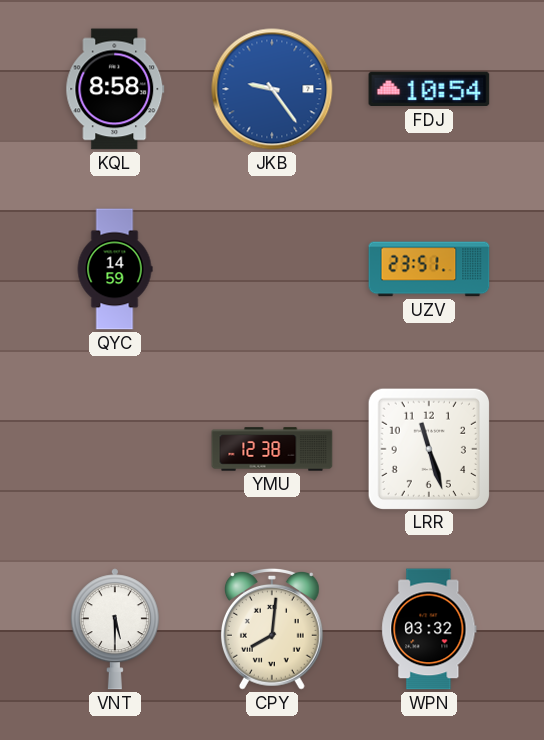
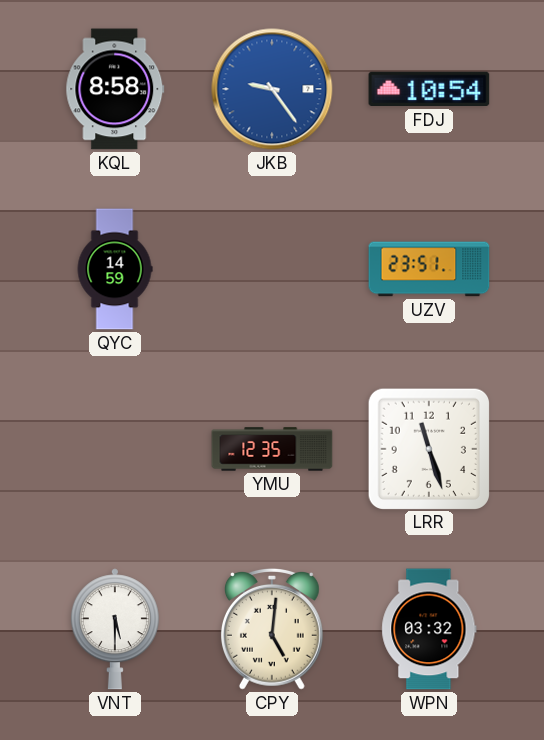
YMU: 12:38 -> 12:35 (272, 449)
CPY: 8:01 -> 5:01 (272, 629)
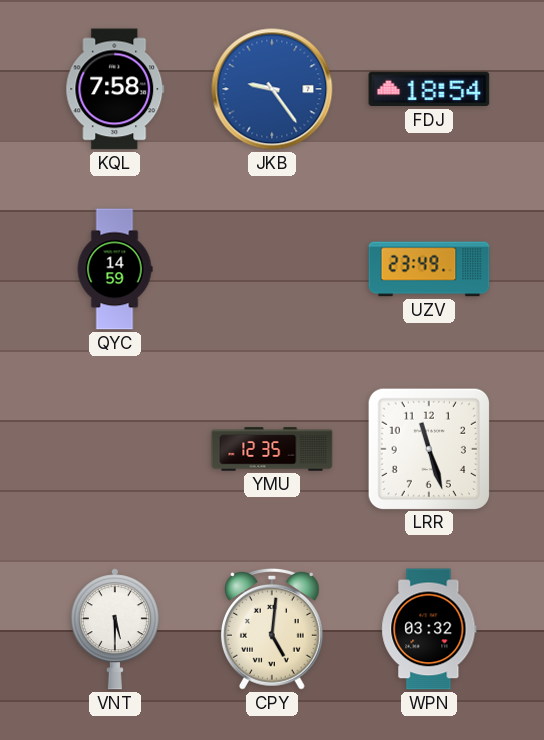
KQL: 8:58 -> 7:58 (115, 89)
FDJ: 10:54 -> 18:54 (429, 89)
UZV: 23:51 -> 23:49 (429, 269)
